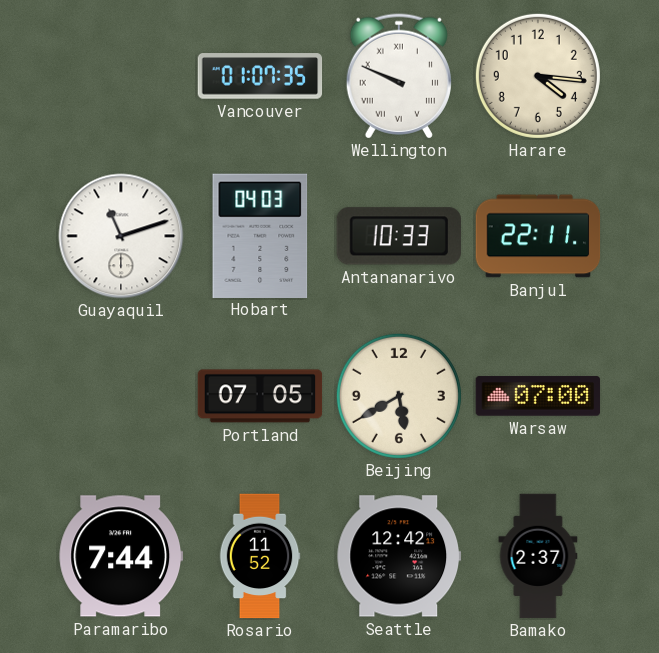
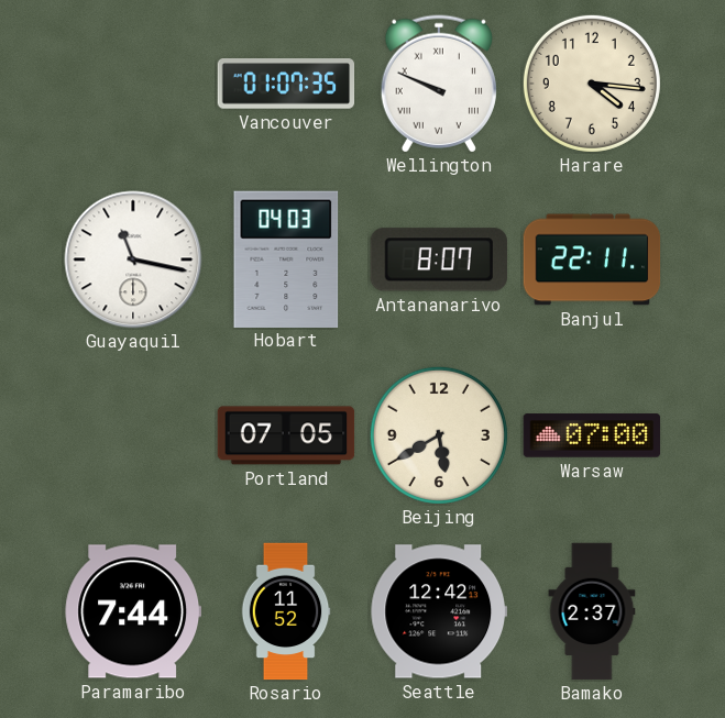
Guayaquil: 11:12 -> 11:17 (133, 259)
Antananarivo: 10:33 -> 8:07 (439, 259)
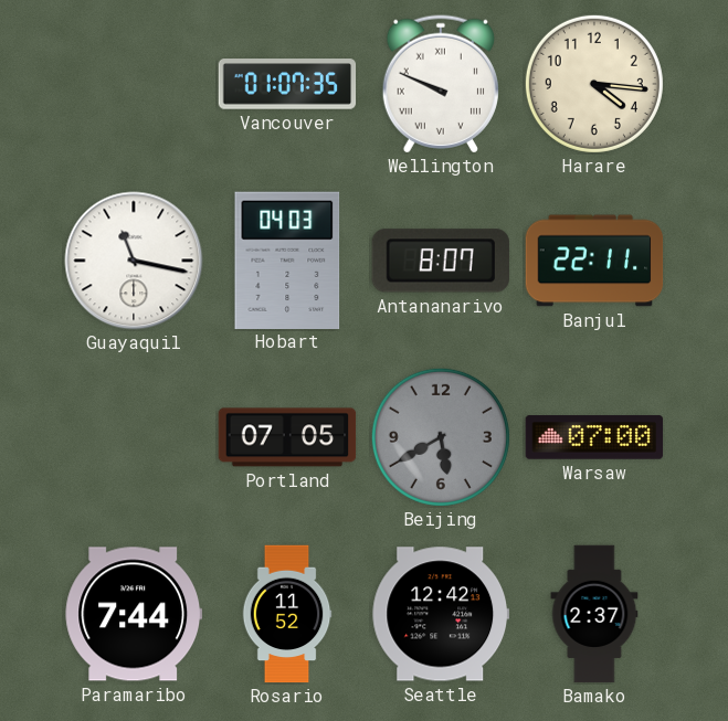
Beijing dial: cream -> grey (441, 437)
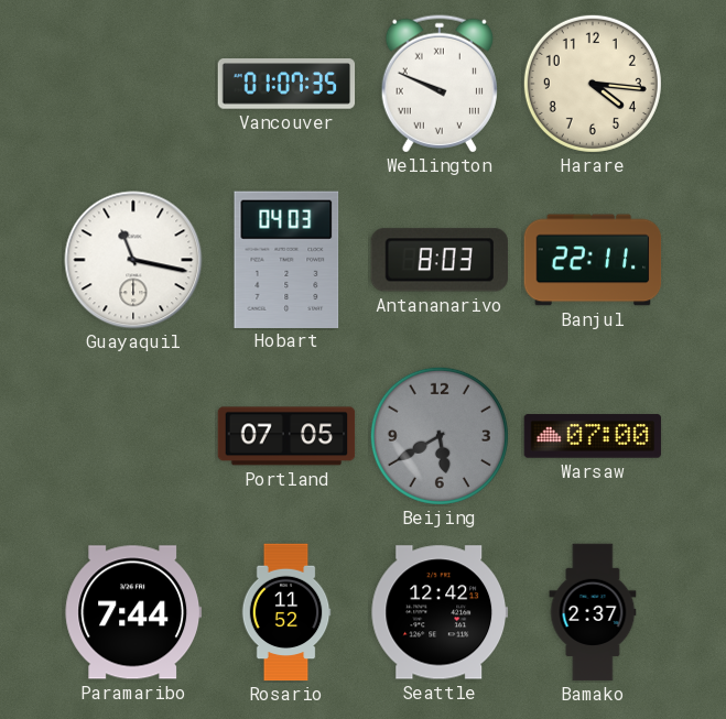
Antananarivo: 8:07 -> 8:03 (440, 260)
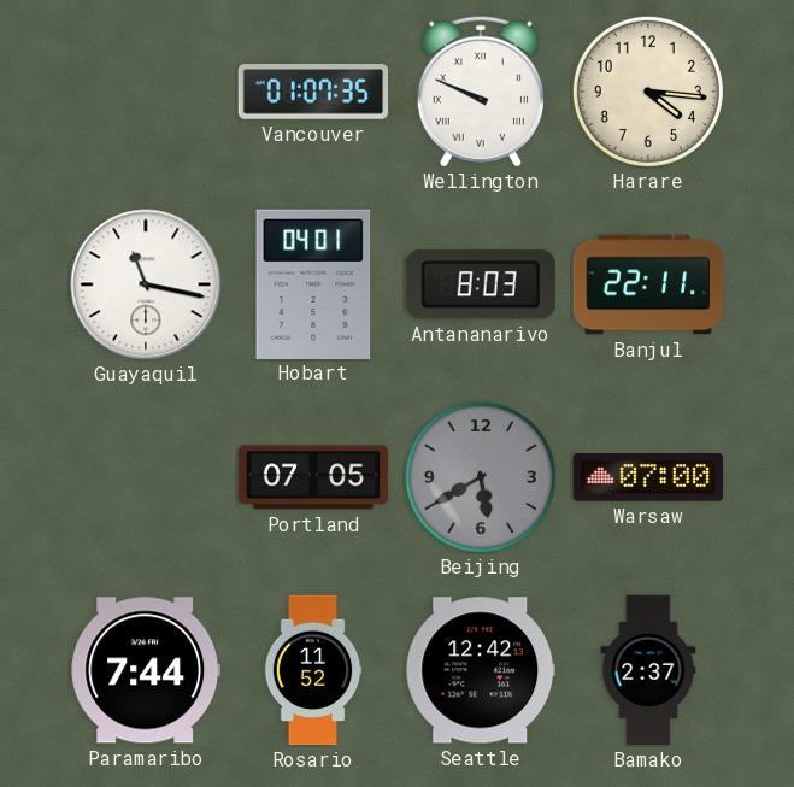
Hobart: 04:03 -> 04:01 (313, 283)
